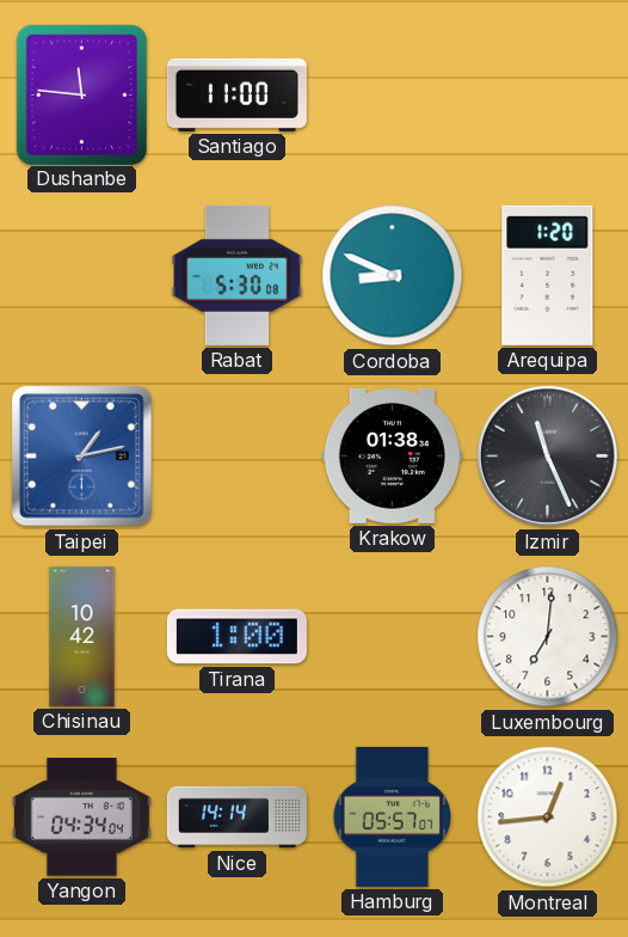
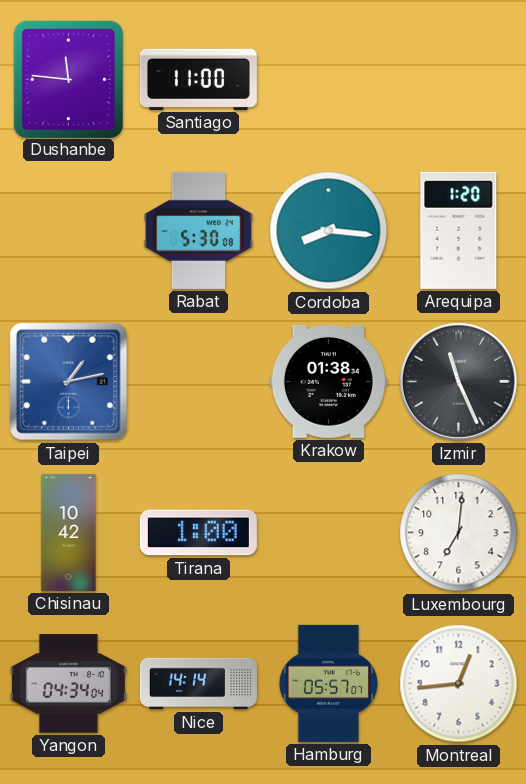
Cordoba: 8:49 -> 8:16 (329, 231)
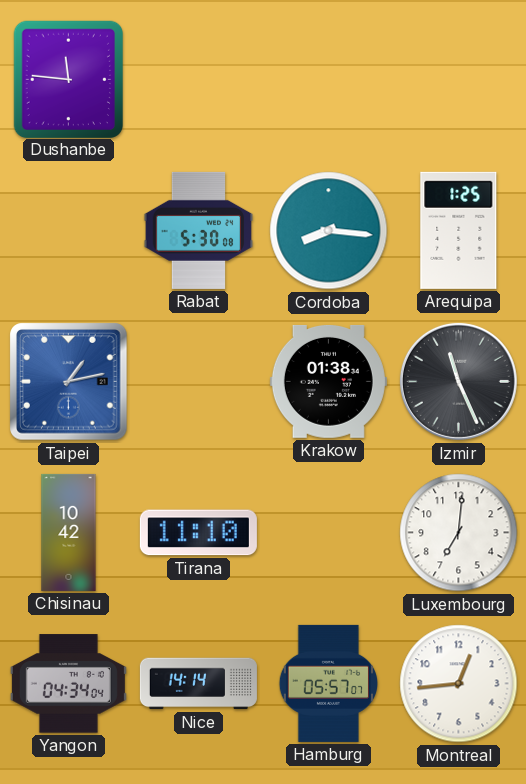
Santiago: 11:00 -> none (198, 79)
Arequipa: 1:20 -> 1:25 (459, 230)
Tirana: 1:00 -> 11:10 (198, 533)
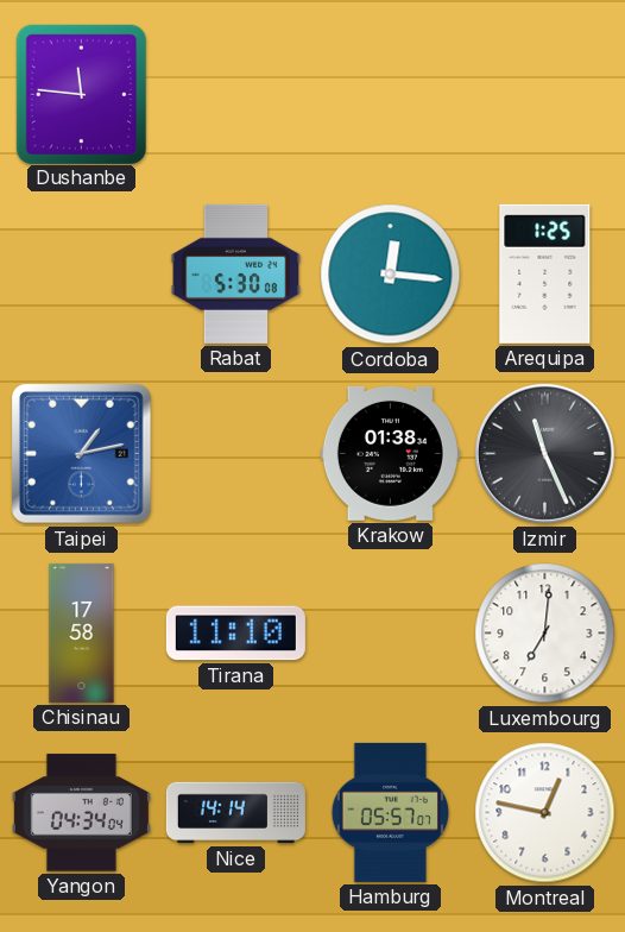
Cordoba: 8:16 -> 12:16 (391, 275)
Chisinau: 10:42 -> 17:58 (82, 632)
Montreal: 12:44 -> 12:47 (545, 813)
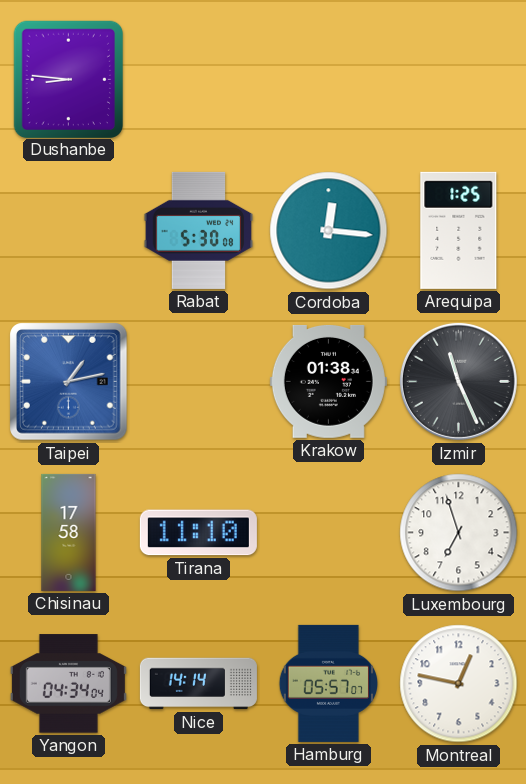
Dushanbe: 11:46 -> 8:46 (68, 79)
Luxembourg: 7:01 -> 6:57 (459, 533)
